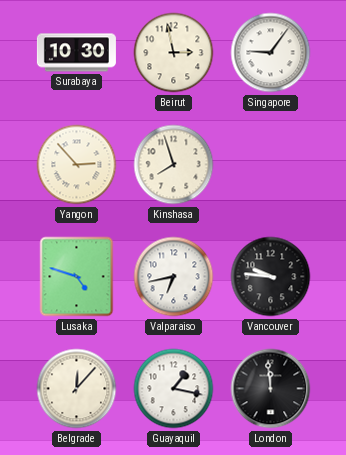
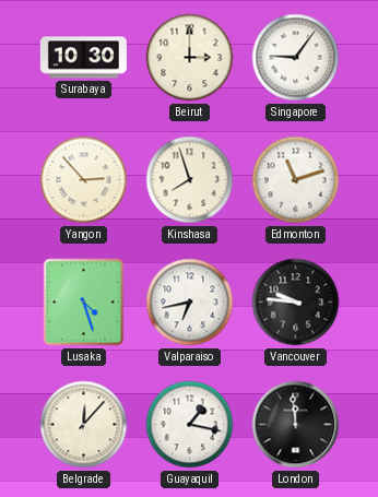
Beirut: 2:58 -> 3:00 (190, 58)
Edmonton: none -> 11:12 (296, 180)
Lusaka: 4:48 -> 4:27 (84, 303)
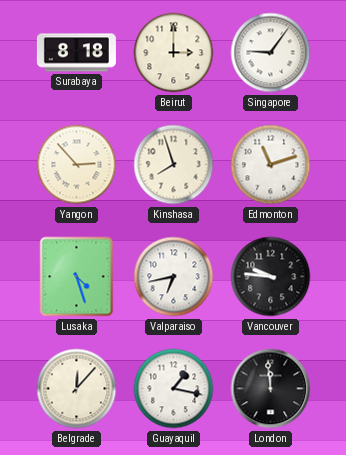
Surabaya: 10:30 -> 8:18 (76, 53)
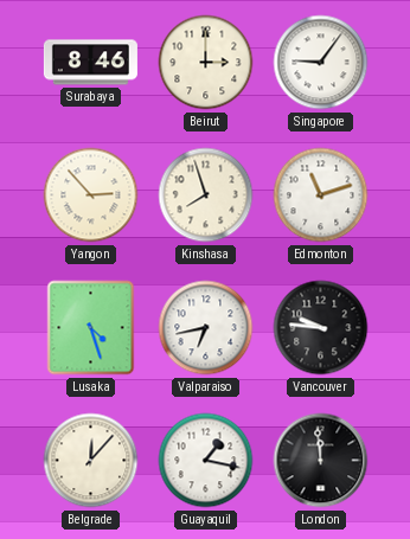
Surabaya: 8:18 -> 8:46 (90, 63)
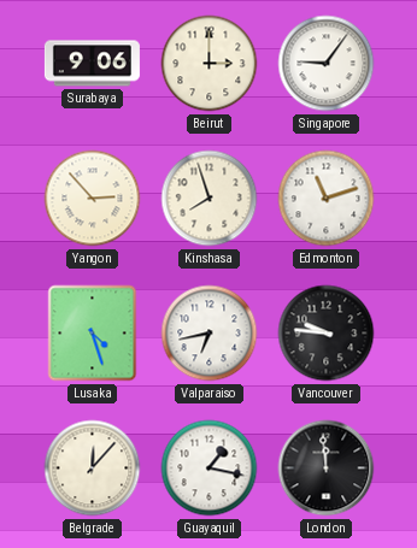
Surabaya: 8:46 -> 9:06 (92, 64)
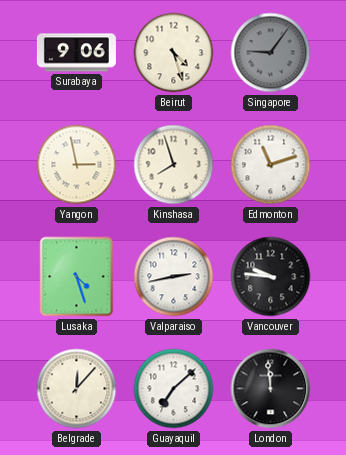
Beirut: 3:00 -> 4:27 (174, 53)
Singapore dial: white -> grey (271, 53)
Yangon: 2:53 -> 2:58 (77, 165)
Valparaiso: 6:43 -> 2:43 (174, 277)
Guayaquil: 1:17 -> 7:08 (174, 389)
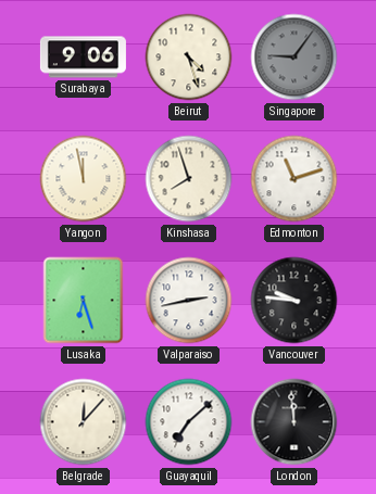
Yangon: 2:58 -> 11:58 (84, 179)
Lusaka: 4:27 -> 6:27 (84, 301)
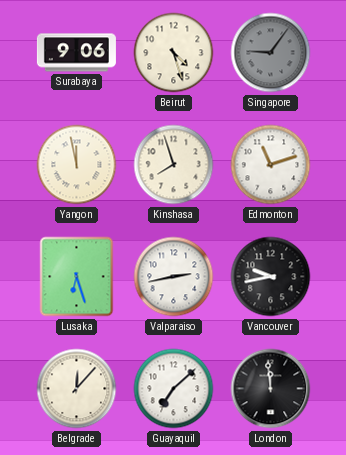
Vancouver: 9:46 -> 9:43 (271, 277)
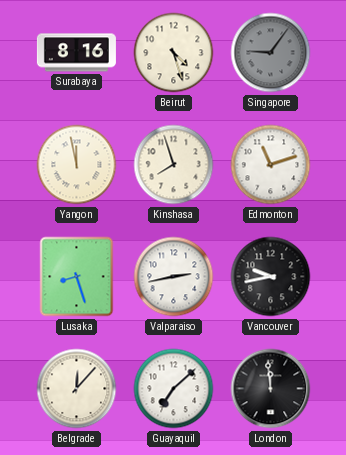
Surabaya: 9:06 -> 8:16 (76, 53)
Lusaka: 6:27 -> 8:27 (77, 277)
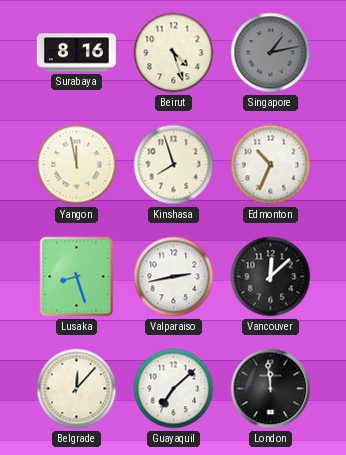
Singapore: 9:06 -> 1:13 (271, 53)
Edmonton: 11:12 -> 10:34 (271, 165)
Vancouver: 9:43 -> 12:08 (271, 277)
